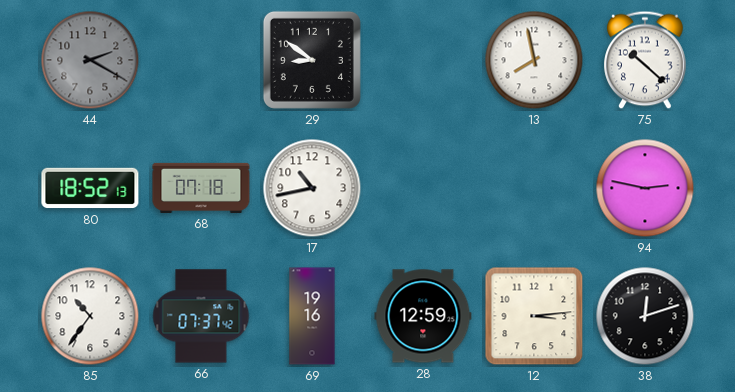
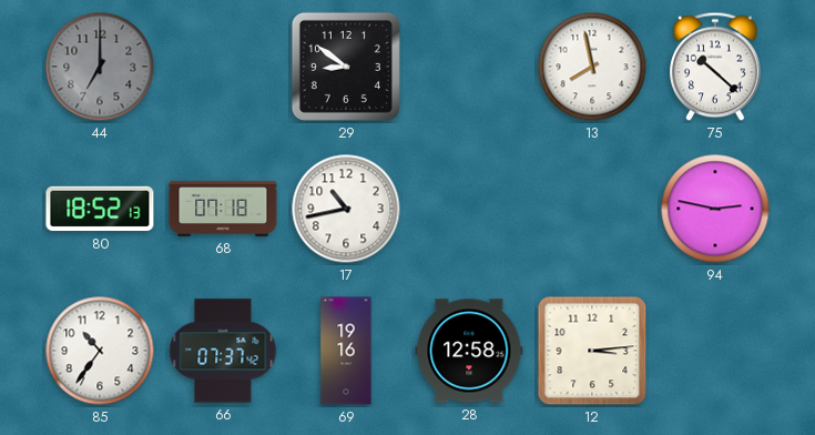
44: 2:20 -> 7:00 (100, 67)
28: 12:59 -> 12:58 (469, 351)
38: 12:12 -> none (645, 316)
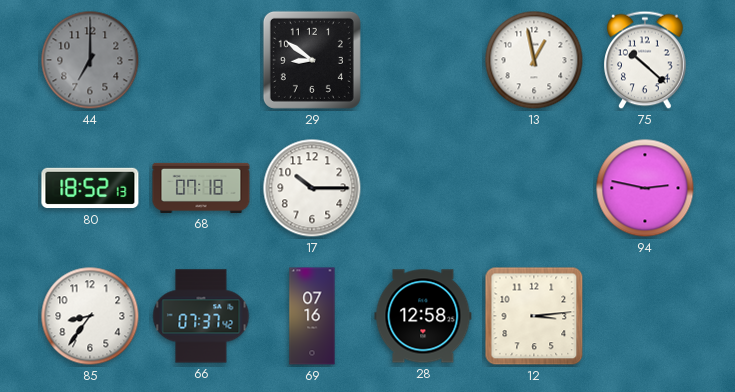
13: 7:58 -> 12:58 (534, 60)
17: 10:43 -> 10:15 (312, 188)
85: 10:36 -> 8:36 (90, 316)
69: 19:16 -> 07:16 (312, 316)
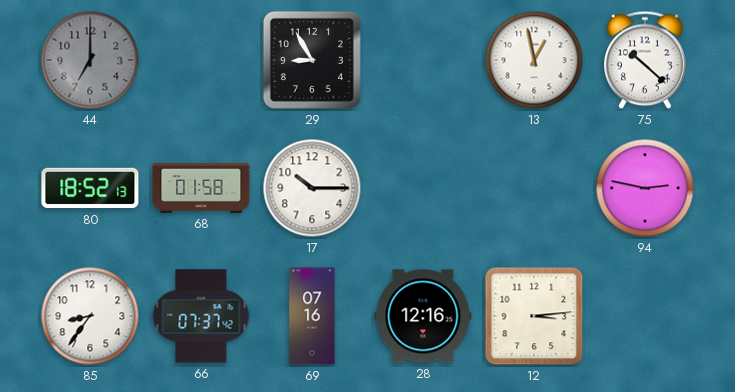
29: 8:51 -> 8:55 (312, 60)
68: 07:18 -> 01:58 (201, 188)
28: 12:58 -> 12:16 (423, 316)
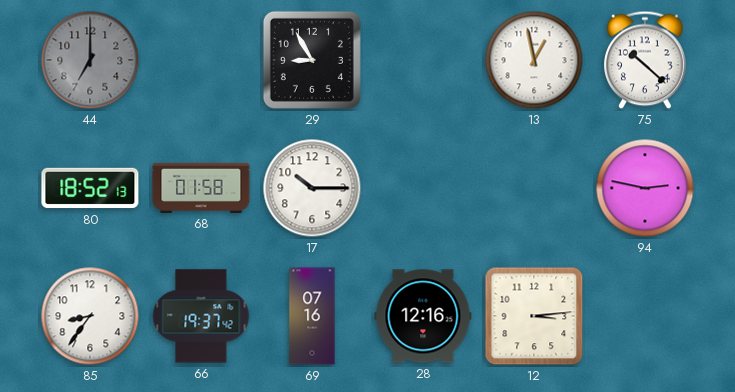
66: 07:37 -> 19:37 (201, 316)
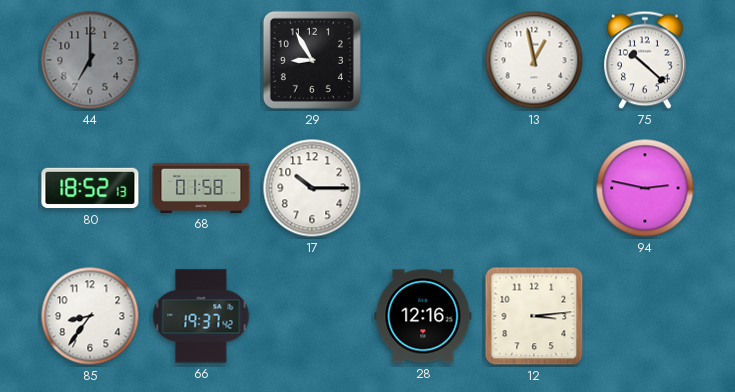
69: 07:16 -> none (312, 316)
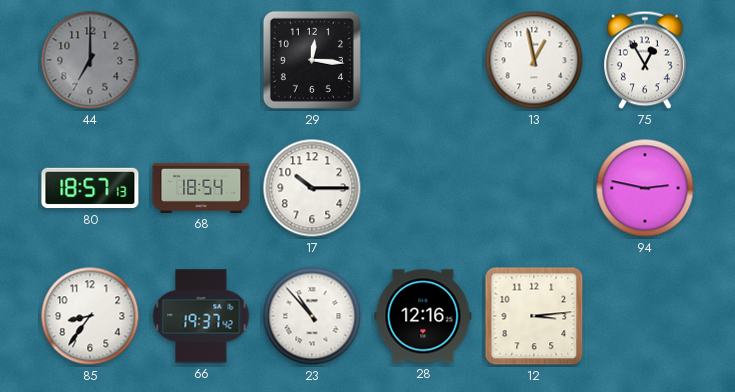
29: 8:55 -> 12:16 (312, 60)
75: 10:22 -> 12:55 (645, 60)
80: 18:52 -> 18:57 (90, 188)
68: 01:58 -> 18:54 (201, 188)
23: none -> 10:53 (312, 316)
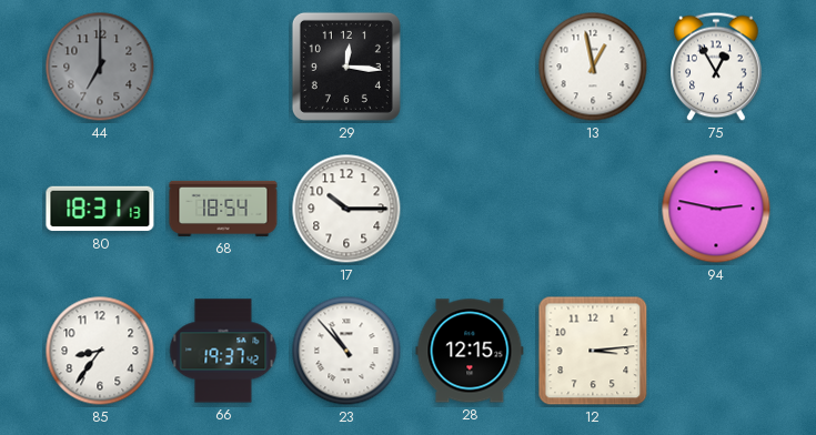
80: 18:57 -> 18:31 (100, 209)
28: 12:16 -> 12:15 (470, 351)
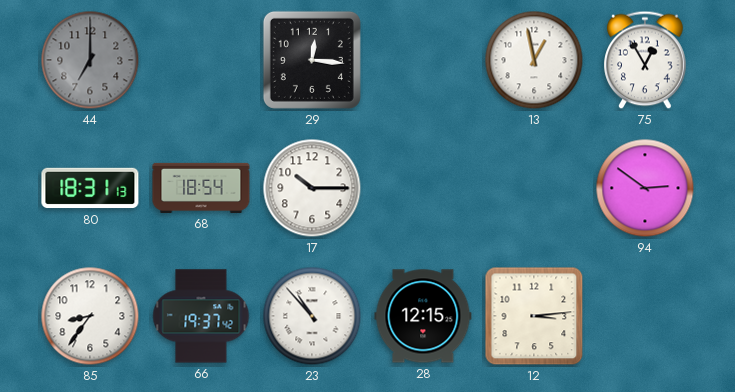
94: 2:47 -> 2:51 (645, 188)
